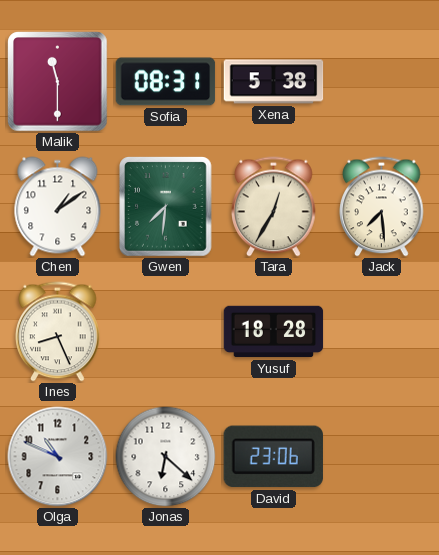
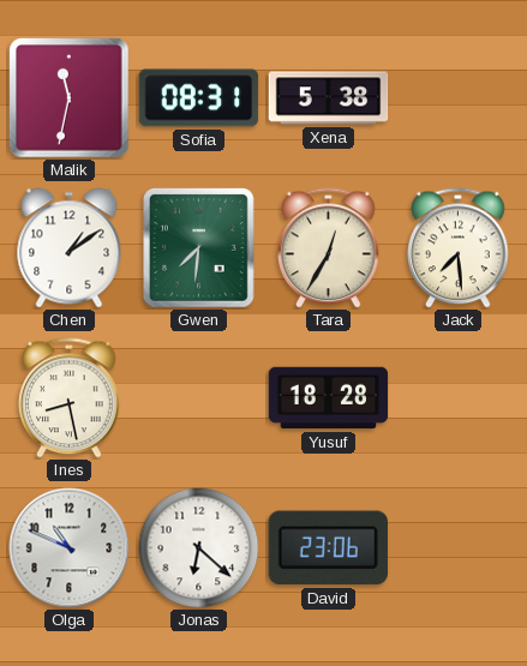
Malik: 11:30 -> 11:32 (70, 98)
Ines: 8:26 -> 8:28 (70, 398)
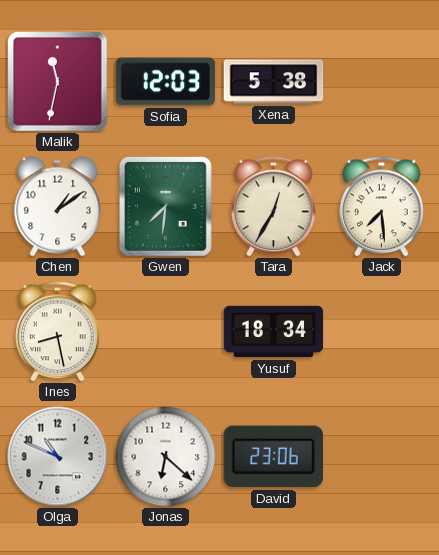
Sofia: 08:31 -> 12:03 (166, 82)
Yusuf: 18:28 -> 18:34 (274, 332)
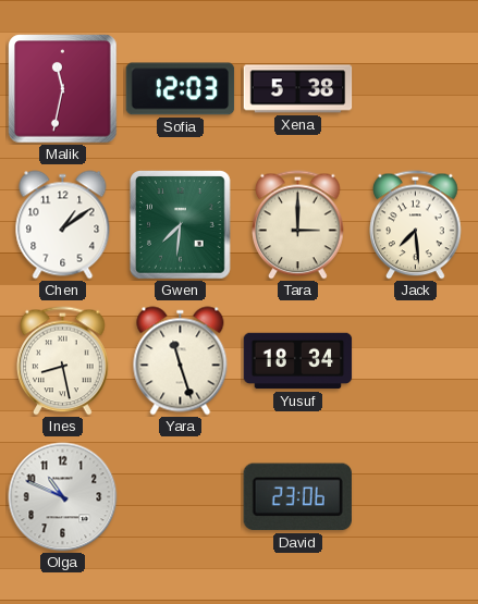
Tara: 12:35 -> 3:00 (298, 225)
Yara: none -> 11:27 (181, 361)
Jonas: 6:22 -> none (166, 457)
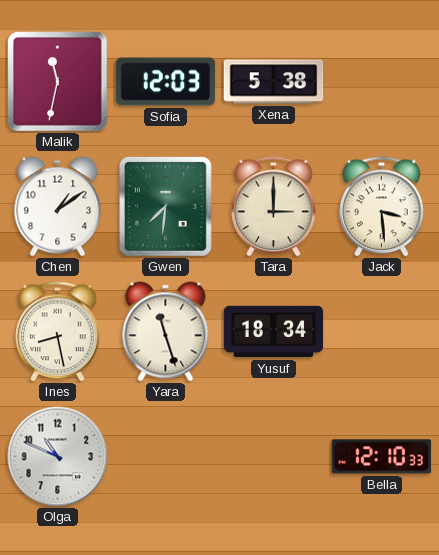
Jack: 7:29 -> 3:29 (382, 207)
David: 23:06 -> none (297, 497)
Bella: none -> 12:10 (382, 457)
